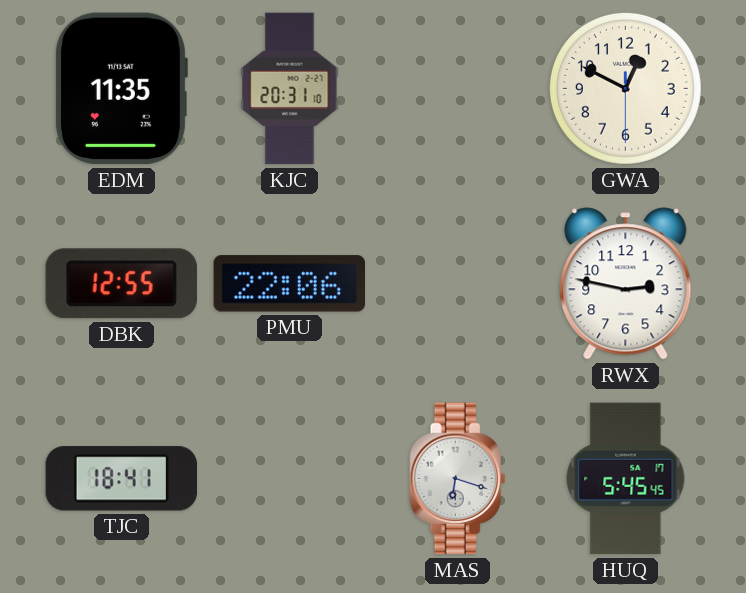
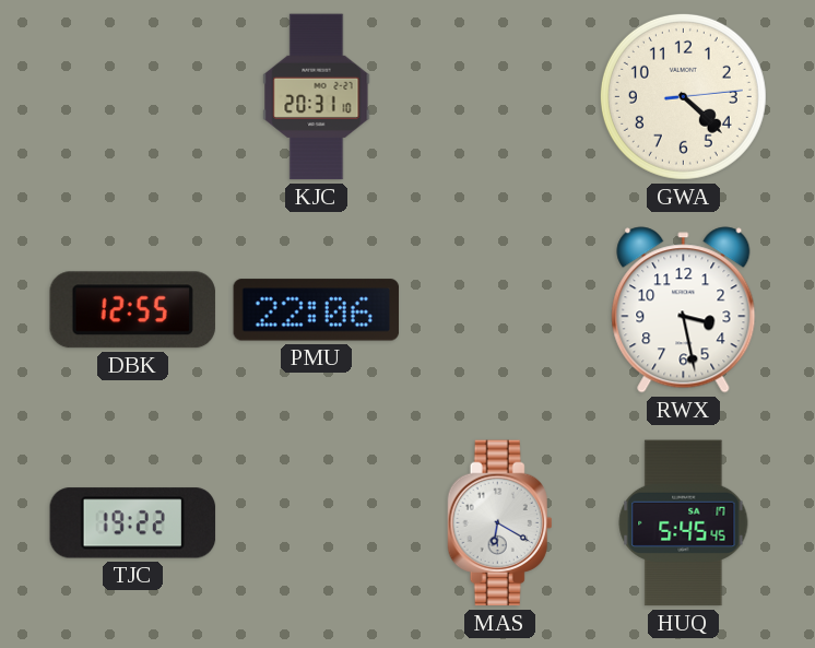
EDM: 11:35 -> none (121, 89)
GWA: 12:49 -> 4:22 (683, 96)
RWX: 2:47 -> 3:28 (684, 310)
TJC: 18:41 -> 19:22 (133, 523)
MAS: 6:18 -> 6:20 (500, 523)
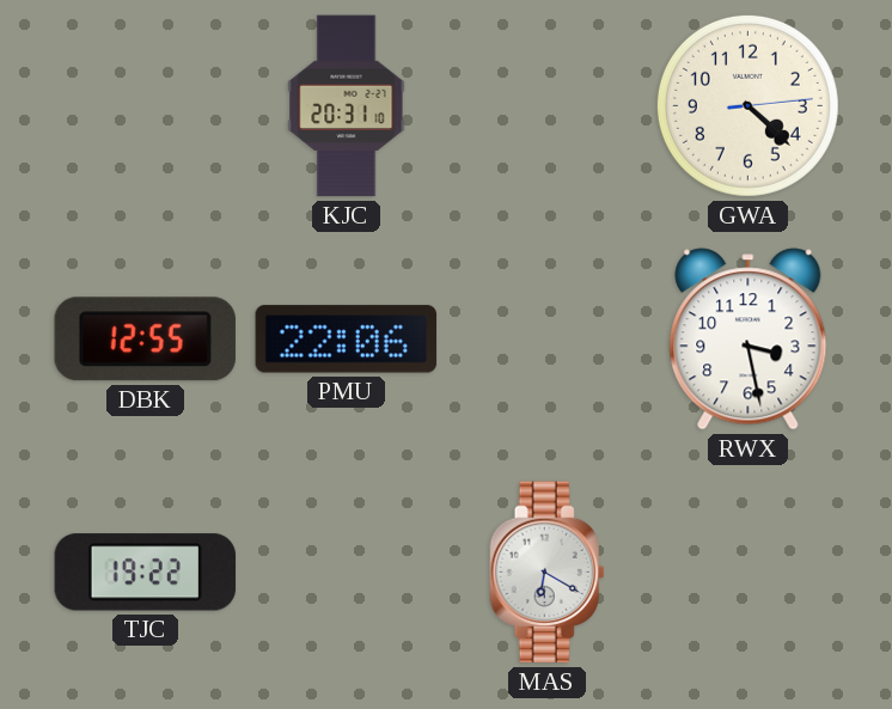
HUQ: 5:45 -> none (684, 523)
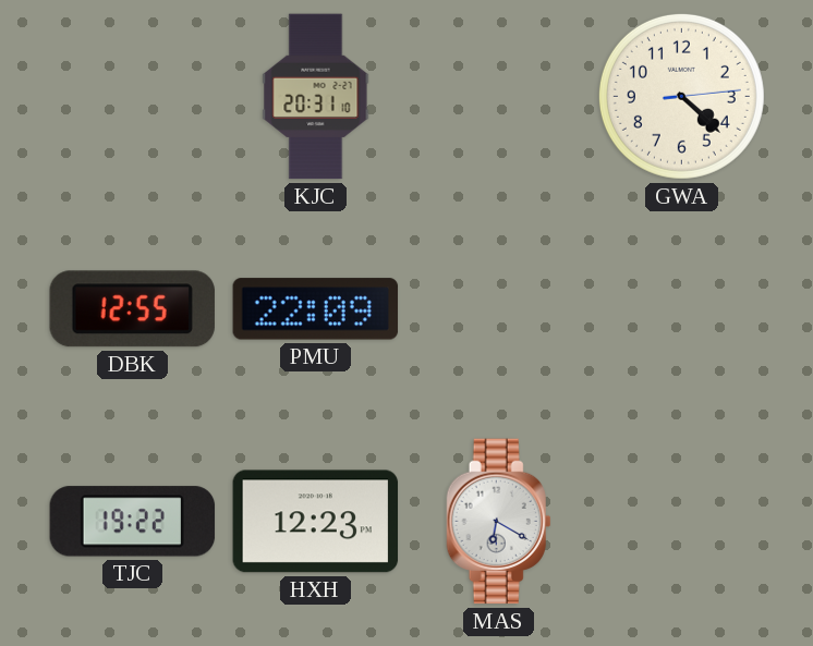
PMU: 22:06 -> 22:09 (316, 309)
RWX: 3:28 -> none (749, 340)
HXH: none -> 12:23 (316, 522)
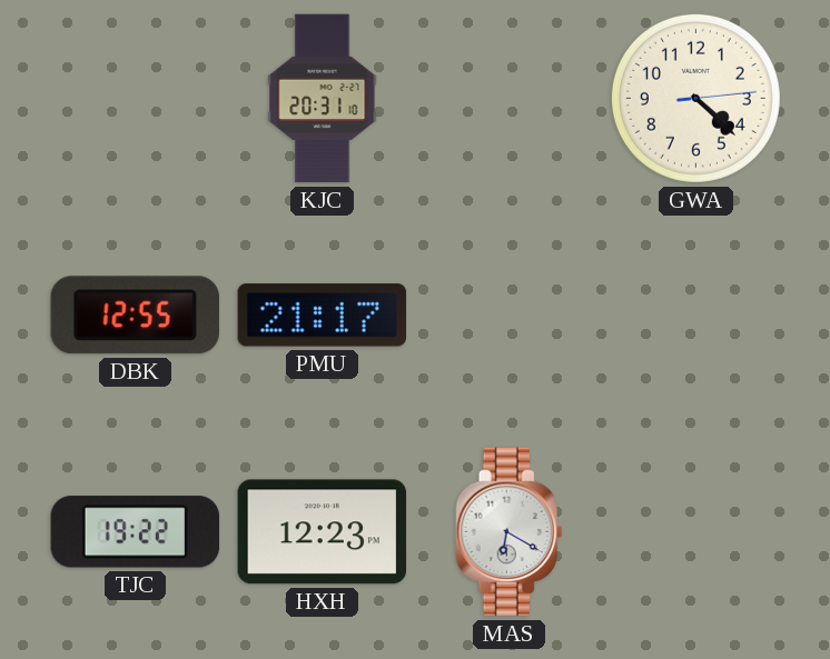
PMU: 22:09 -> 21:17 (323, 316)
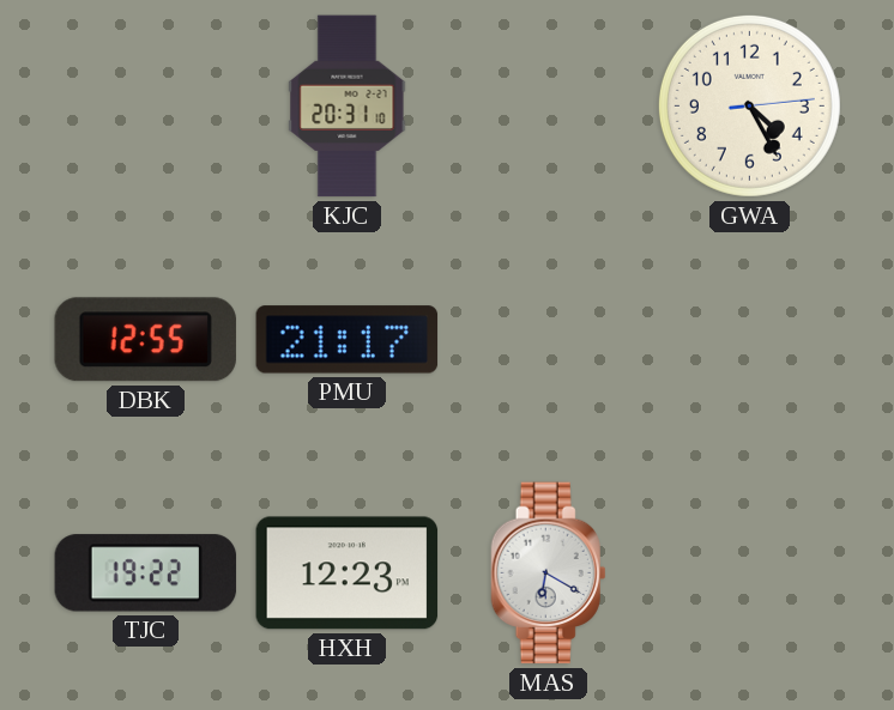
GWA: 4:22 -> 4:25 (749, 105)
